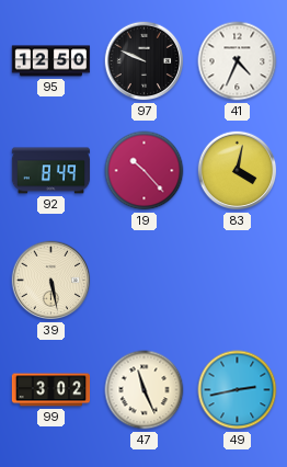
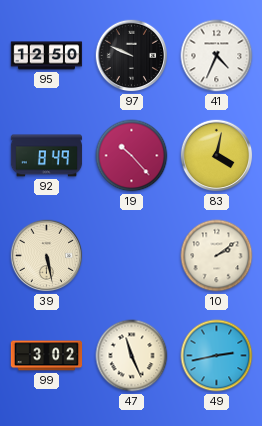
10: none -> 2:09 (217, 256)
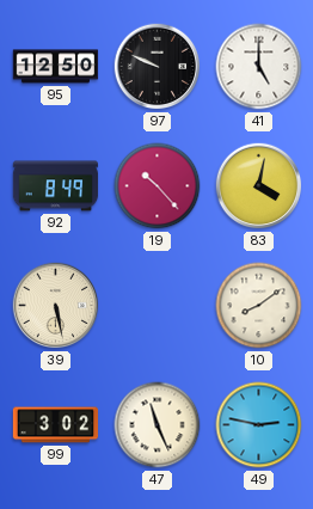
41: 4:34 -> 5:00 (259, 67)
10: 2:09 -> 8:09 (259, 306)
49: 2:43 -> 2:47 (259, 425)
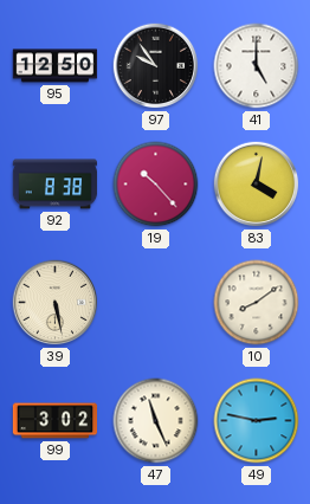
97: 9:49 -> 9:54 (156, 66)
92: 8:49 -> 8:38 (56, 185)
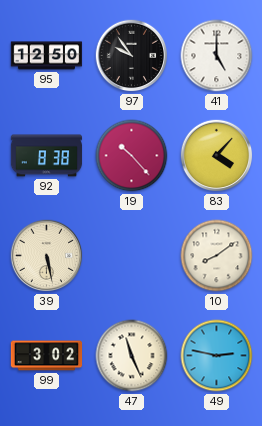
83: 4:02 -> 4:07 (217, 156)
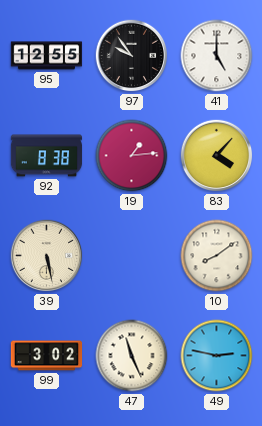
95: 12:50 -> 12:55 (47, 56)
19: 10:23 -> 1:14 (132, 156)
